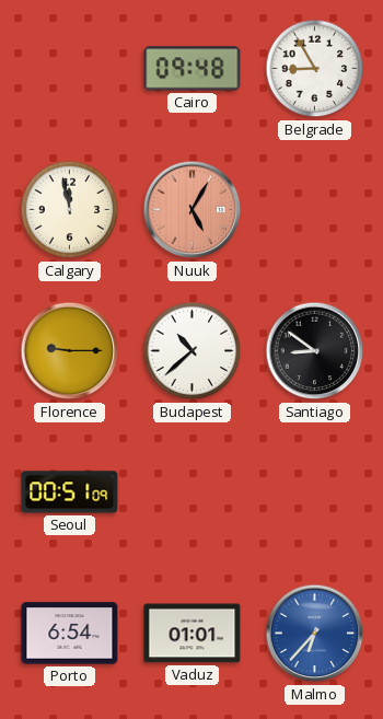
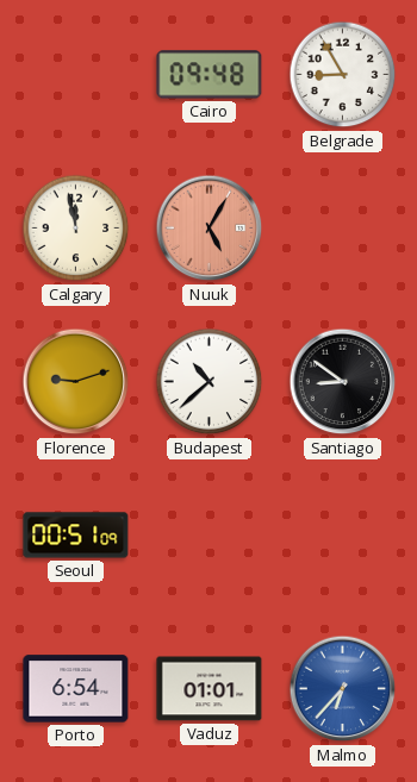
Florence: 9:15 -> 9:12 (76, 382)
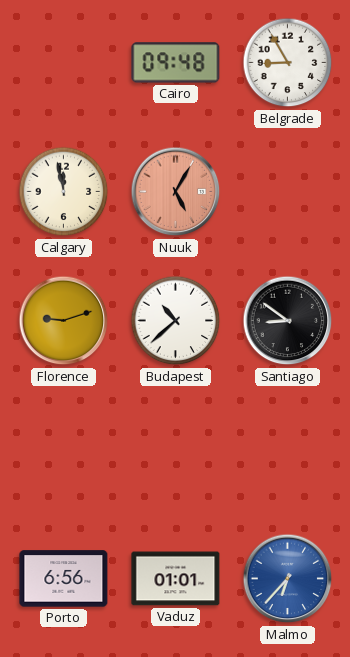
Seoul: 00:51 -> none (76, 536)
Porto: 6:54 -> 6:56 (64, 579)
